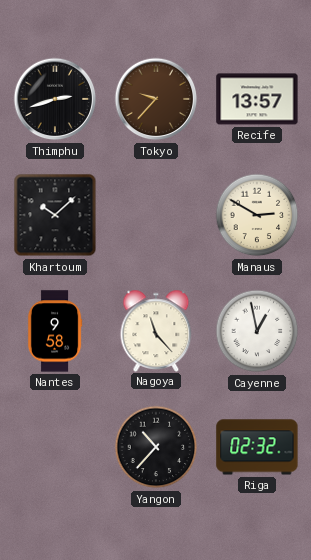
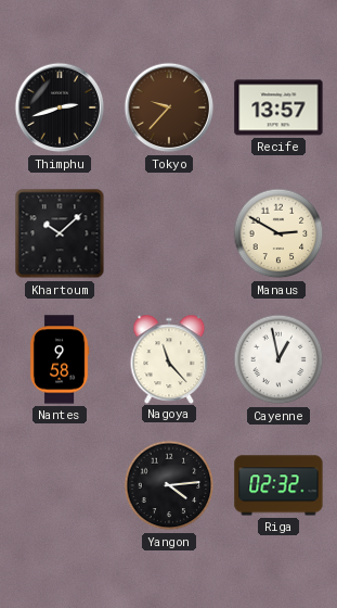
Yangon: 10:37 -> 4:14 (169, 485)
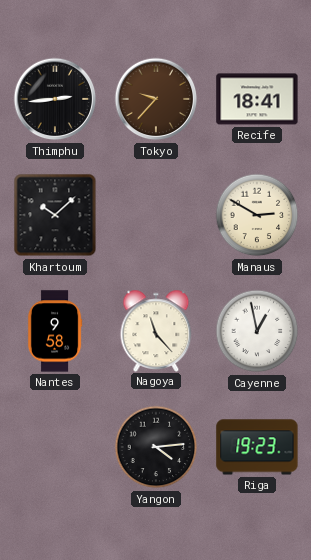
Thimphu: 2:42 -> 2:44 (55, 99)
Recife: 13:57 -> 18:41 (257, 99)
Riga: 02:32 -> 19:23 (257, 447)
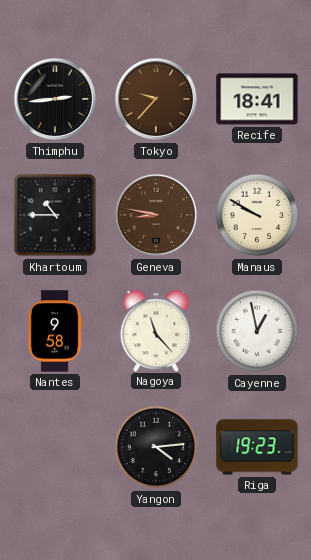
Khartoum: 10:08 -> 10:45 (55, 215)
Geneva: none -> 8:47 (156, 215)
Manaus: 2:50 -> 9:50 (257, 215)
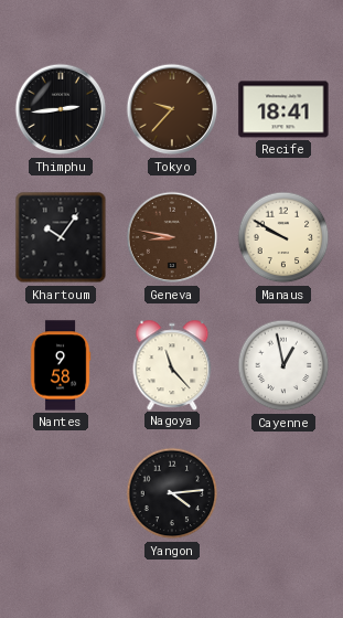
Khartoum: 10:45 -> 10:06 (61, 237)
Riga: 19:23 -> none (257, 447)
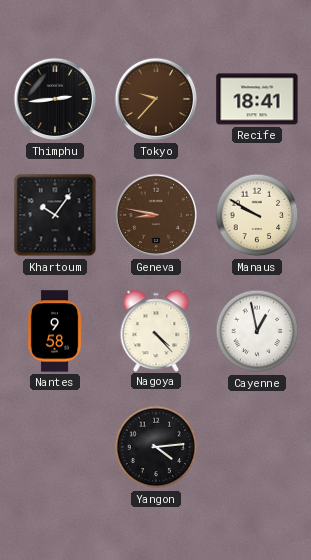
Nagoya: 11:23 -> 4:23 (156, 330)
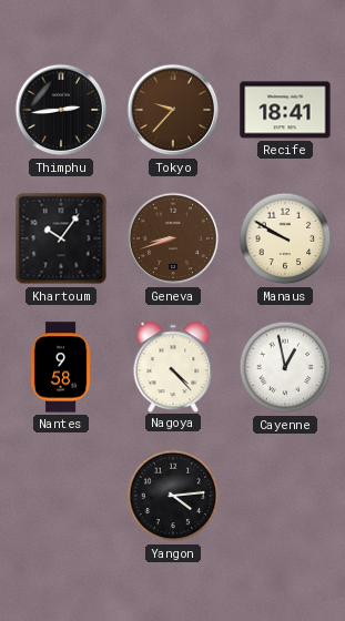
Geneva: 8:47 -> 8:42 (173, 238)
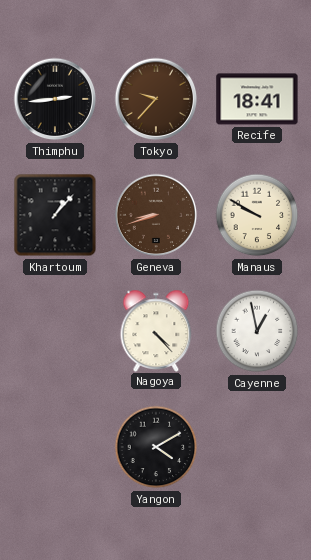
Khartoum: 10:06 -> 1:07 (55, 215)
Nantes: 9:58 -> none (61, 367)
Yangon: 4:14 -> 4:10 (156, 447)
